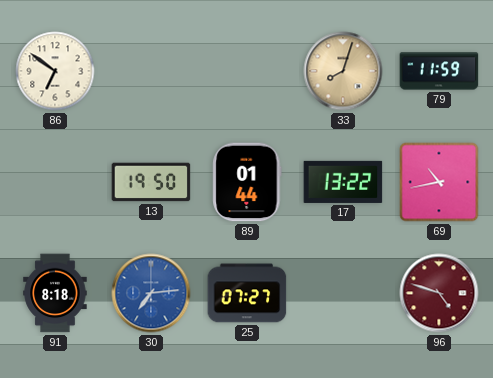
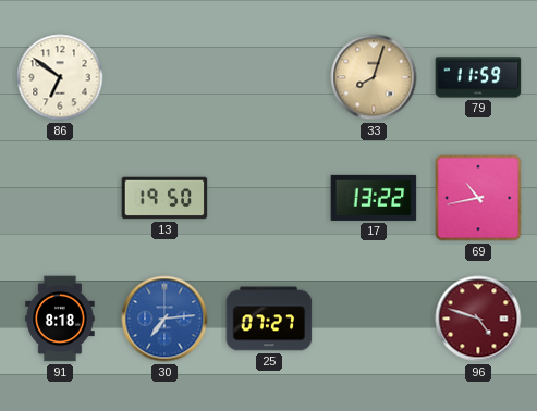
89: 01:44 -> none (247, 182)
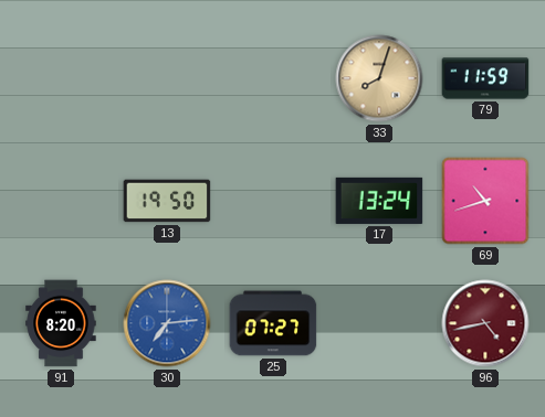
86: 6:51 -> none (60, 77)
17: 13:22 -> 13:24 (379, 201)
69: 10:43 -> 10:42 (485, 201)
91: 8:18 -> 8:20 (61, 323)
96: 4:48 -> 4:43 (485, 323)
